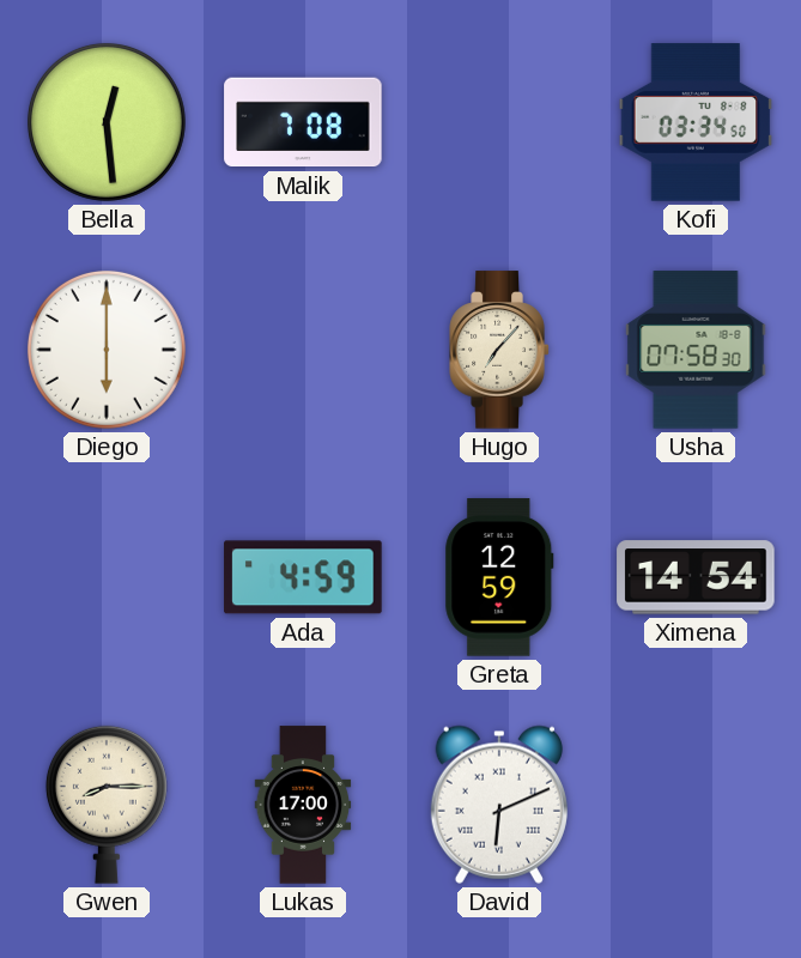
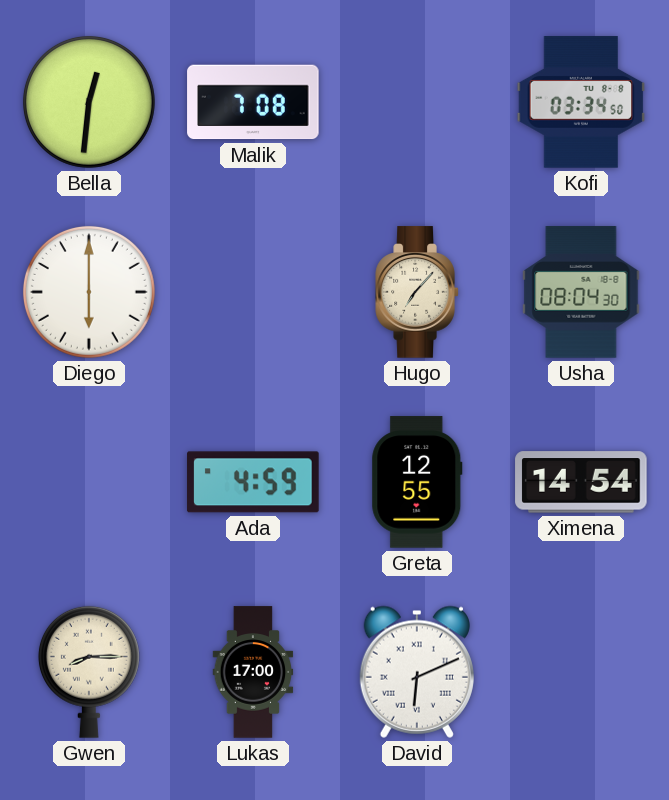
Bella: 12:29 -> 12:31 (89, 102)
Usha: 07:58 -> 08:04 (581, 292)
Greta: 12:59 -> 12:55 (417, 482)
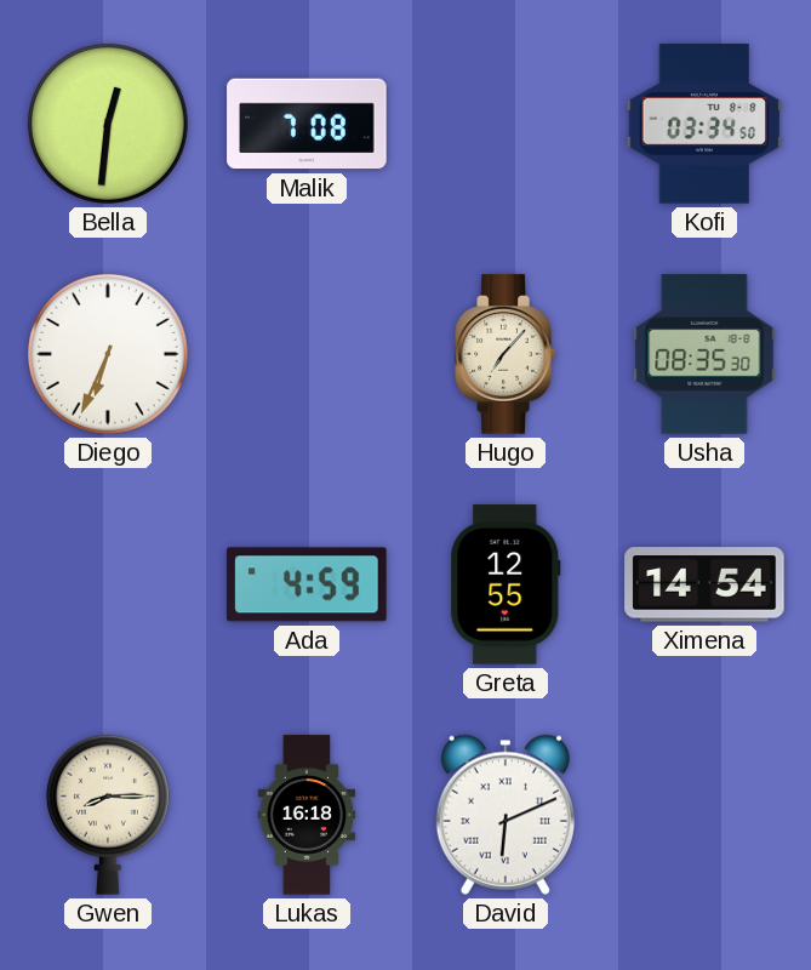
Diego: 6:00 -> 6:34 (108, 354)
Usha: 08:04 -> 08:35 (704, 354)
Lukas: 17:00 -> 16:18 (307, 815)
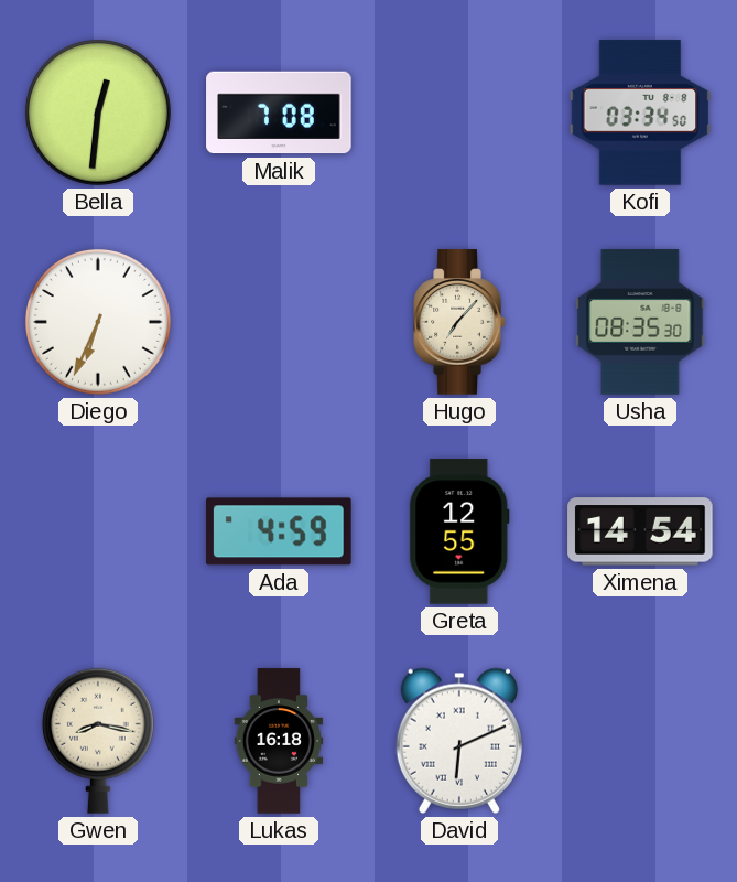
Gwen: 8:15 -> 8:17 (98, 741)
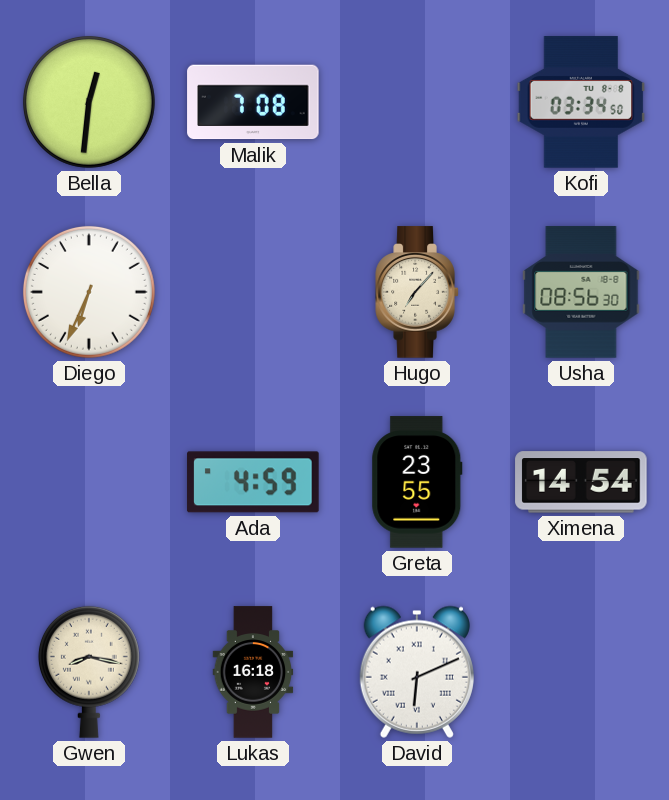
Usha: 08:35 -> 08:56 (581, 292)
Greta: 12:55 -> 23:55 (417, 482)
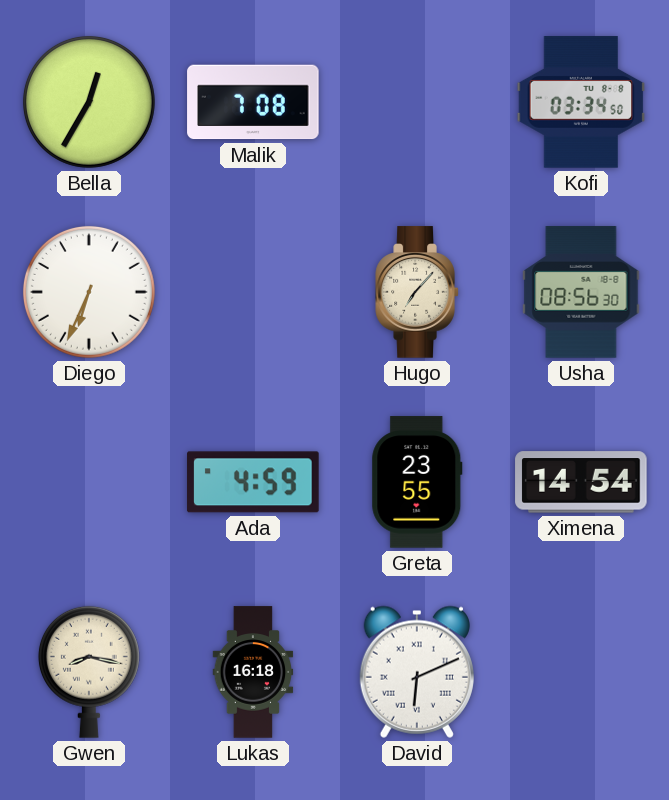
Bella: 12:31 -> 12:35 (89, 102)
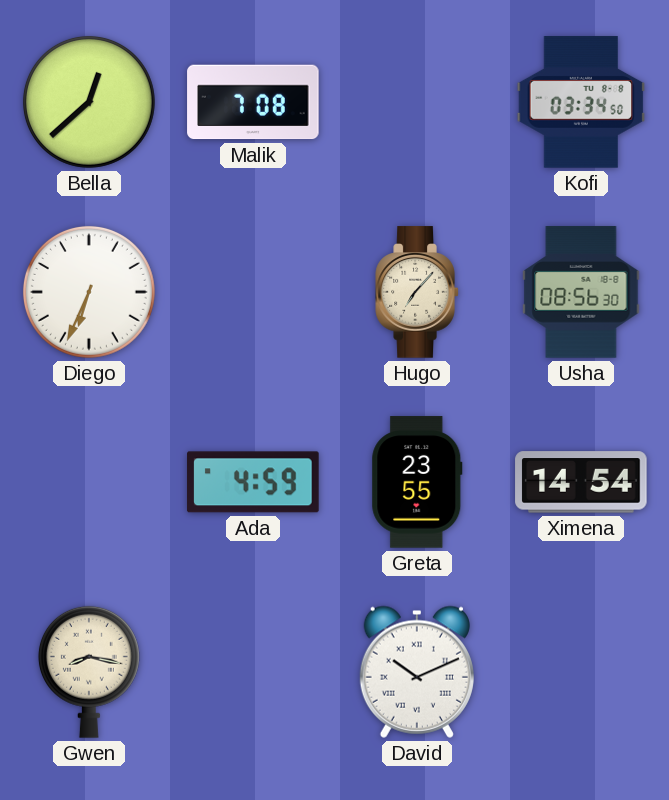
Bella: 12:35 -> 12:38 (89, 102)
Lukas: 16:18 -> none (253, 672)
David: 6:11 -> 10:11 (417, 672)
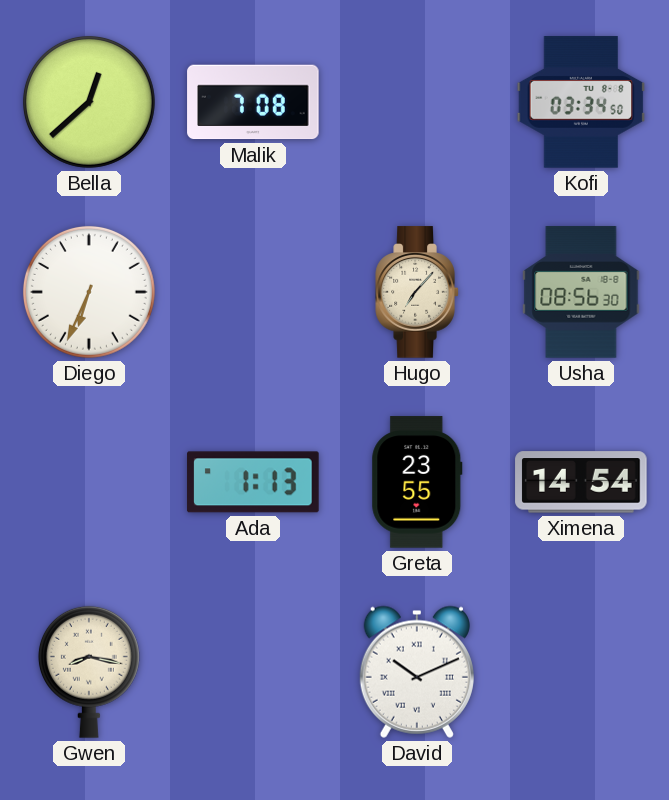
Ada: 4:59 -> 1:13 (253, 482)
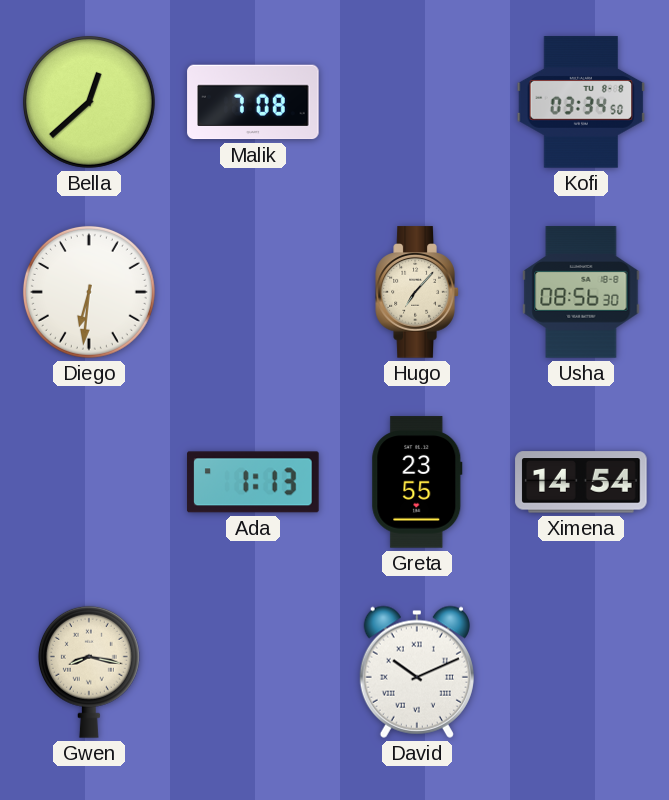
Diego: 6:34 -> 6:31 (89, 292)
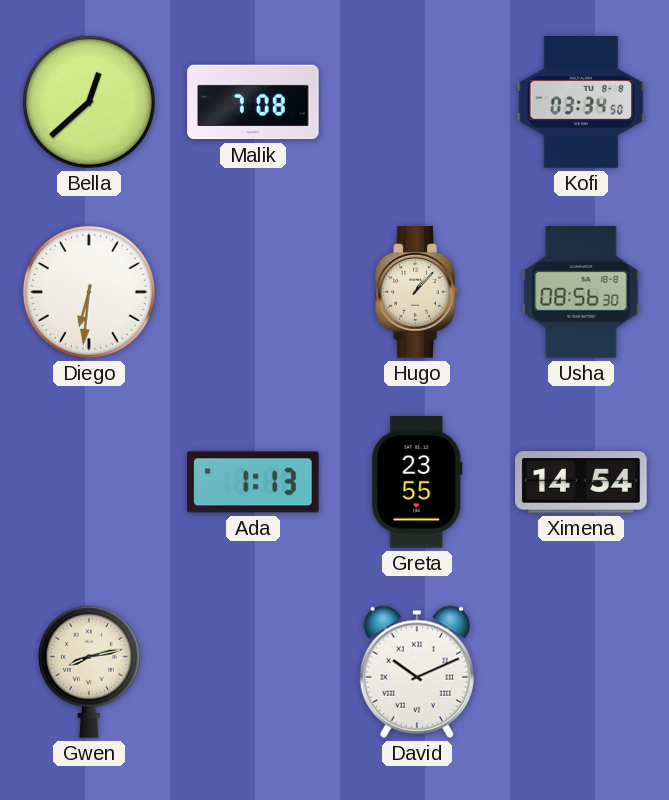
Hugo: 7:07 -> 1:07 (417, 292)
Gwen: 8:17 -> 8:13 (89, 672)
